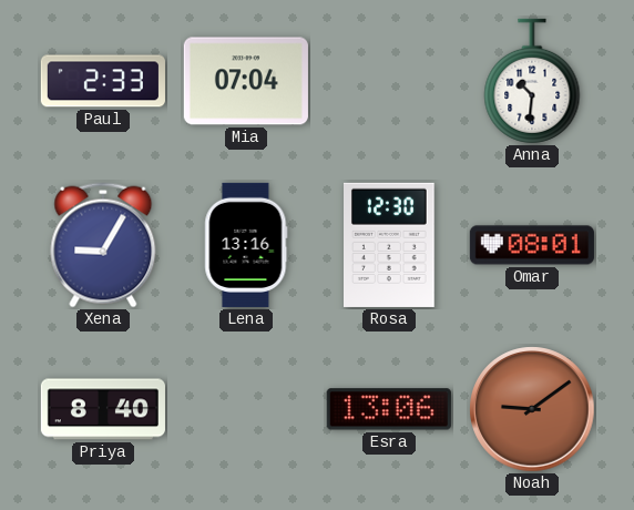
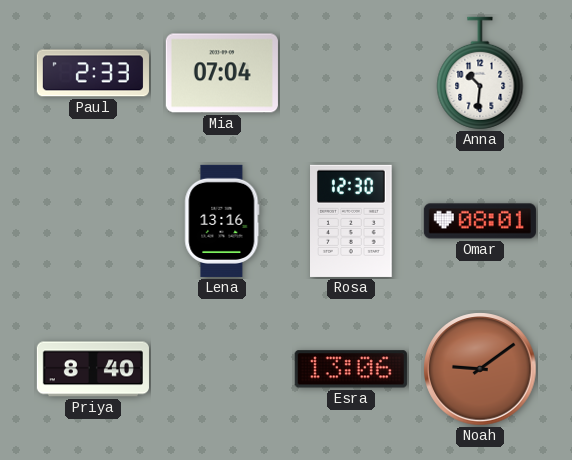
Xena: 9:05 -> none (103, 245)
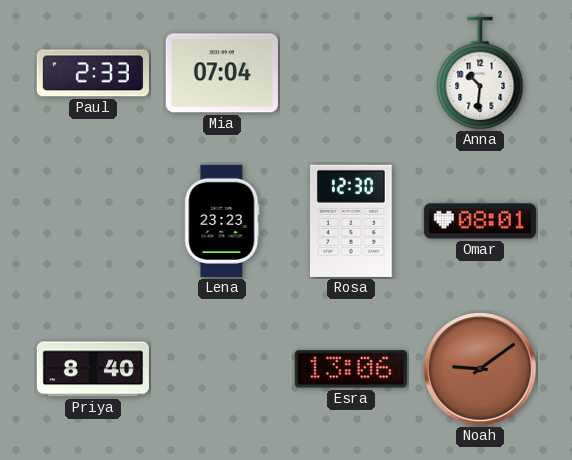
Lena: 13:16 -> 23:23 (222, 221)
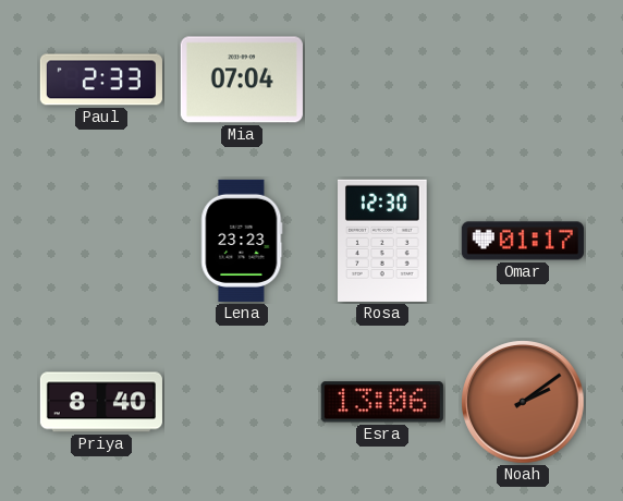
Anna: 10:31 -> none (480, 73)
Omar: 08:01 -> 01:17 (523, 241)
Noah: 9:09 -> 2:09 (523, 402)
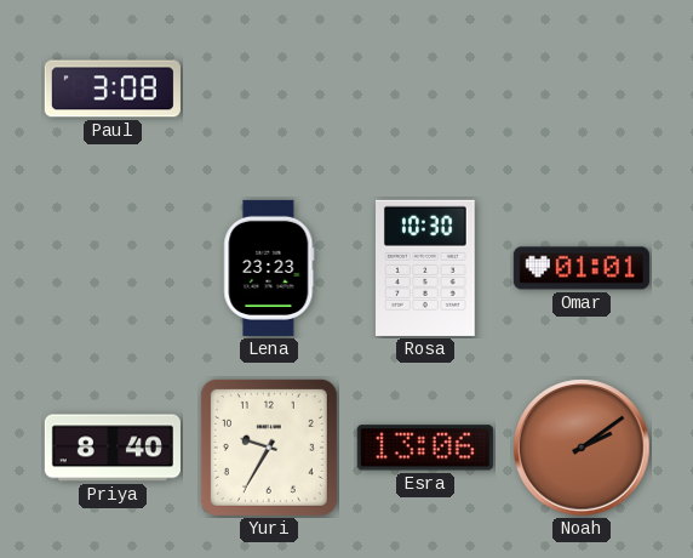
Paul: 2:33 -> 3:08 (113, 89)
Mia: 07:04 -> none (242, 80)
Rosa: 12:30 -> 10:30 (426, 268)
Omar: 01:17 -> 01:01 (582, 268)
Yuri: none -> 9:35 (269, 448)
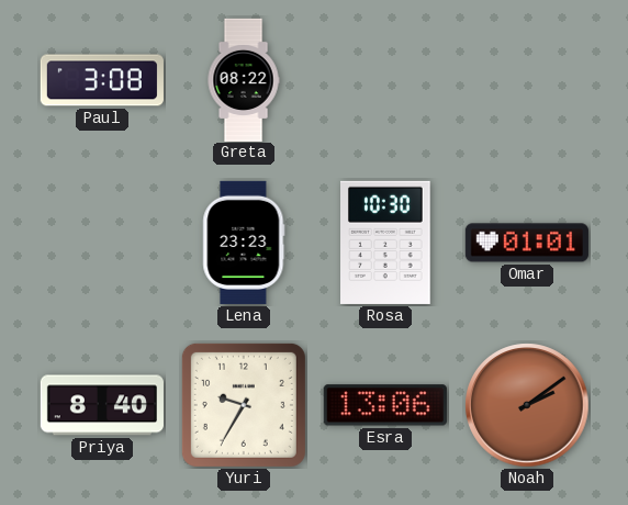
Greta: none -> 08:22 (244, 79)
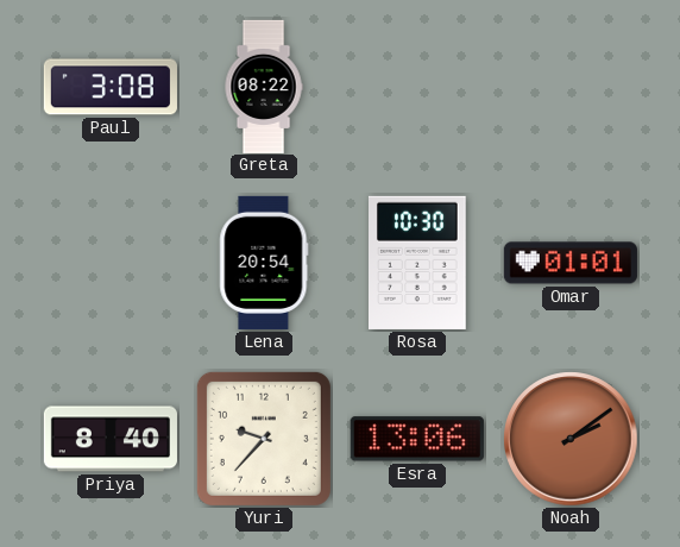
Lena: 23:23 -> 20:54 (264, 263)
Yuri: 9:35 -> 9:37 (264, 439)
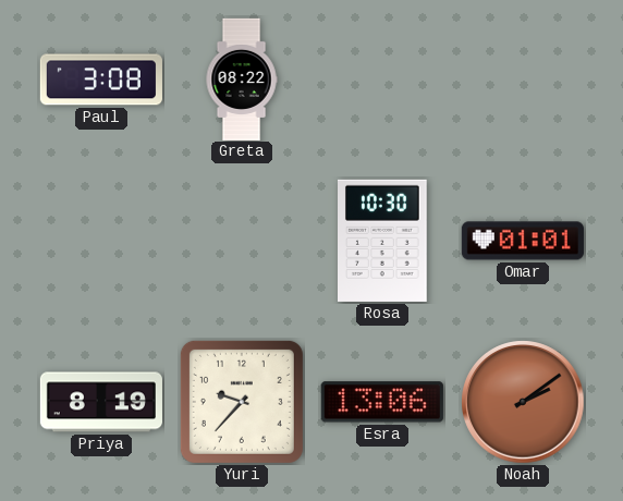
Lena: 20:54 -> none (264, 263)
Priya: 8:40 -> 8:19 (101, 402)
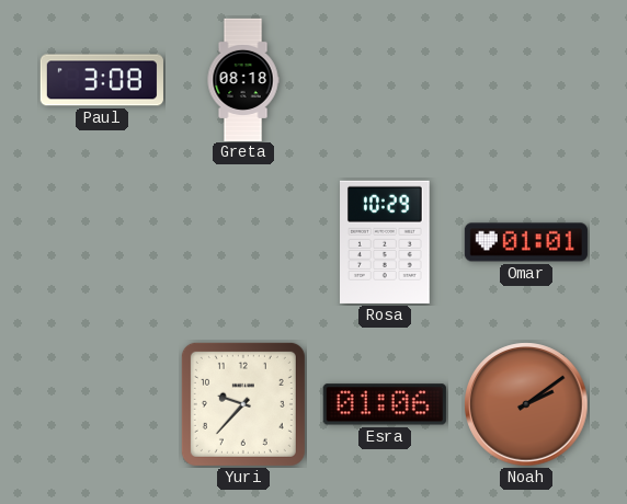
Greta: 08:22 -> 08:18 (243, 79)
Rosa: 10:30 -> 10:29 (386, 242)
Priya: 8:19 -> none (101, 402)
Esra: 13:06 -> 01:06 (385, 404)
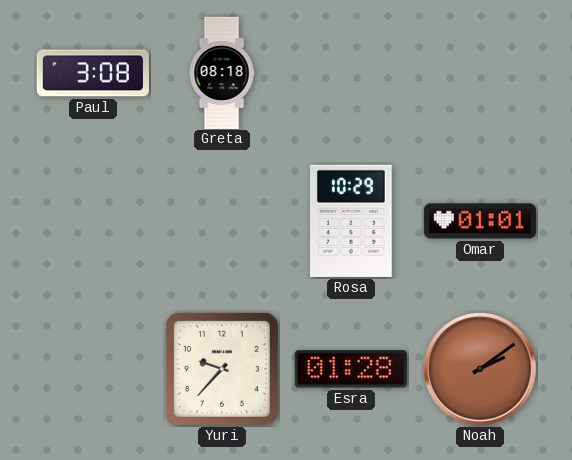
Esra: 01:06 -> 01:28 (351, 369)
